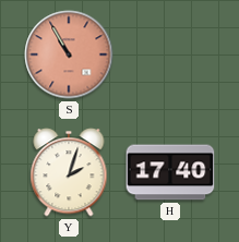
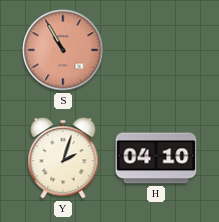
H: 17:40 -> 04:10 (156, 158)
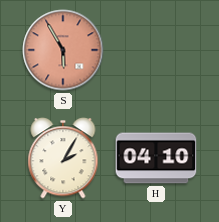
S: 10:55 -> 5:55 (63, 50)
Y: 2:03 -> 2:05 (63, 158)
